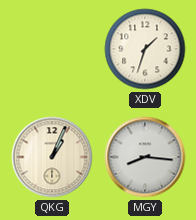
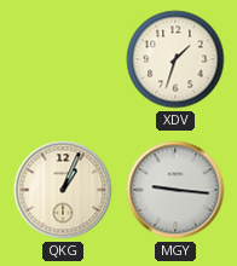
MGY: 8:16 -> 9:16 (175, 190)
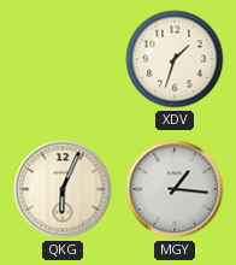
QKG: 1:04 -> 6:04 (63, 189)
MGY: 9:16 -> 1:16 (175, 189)
